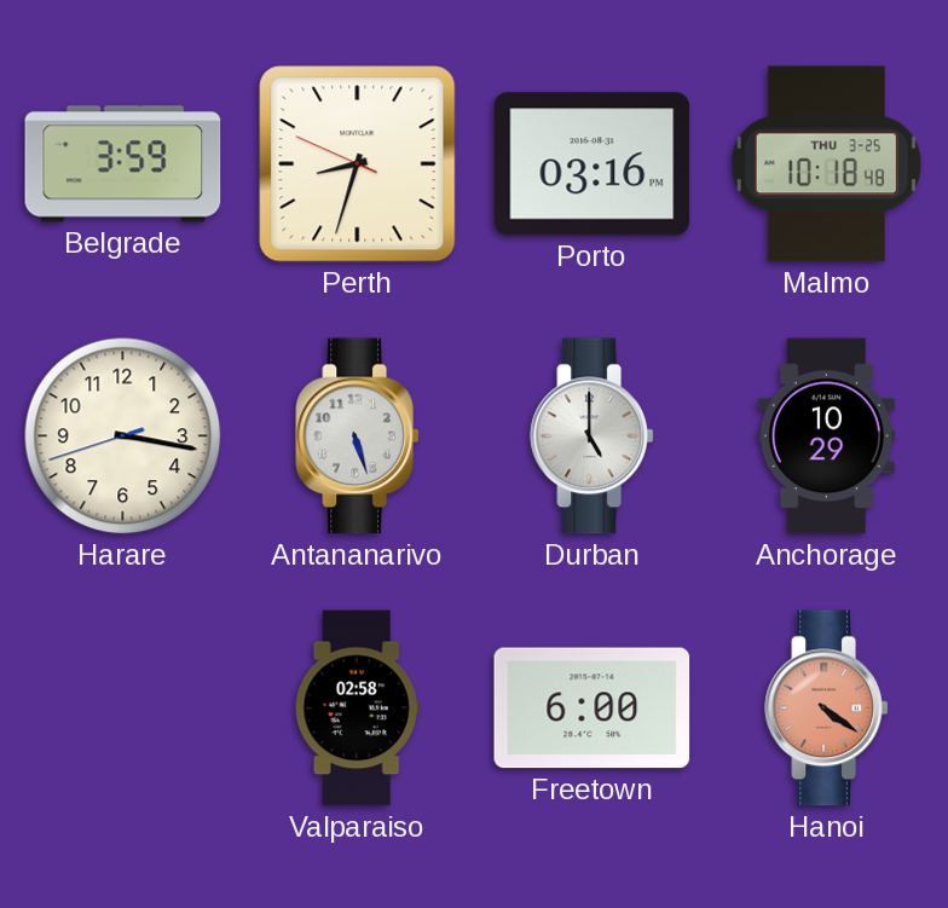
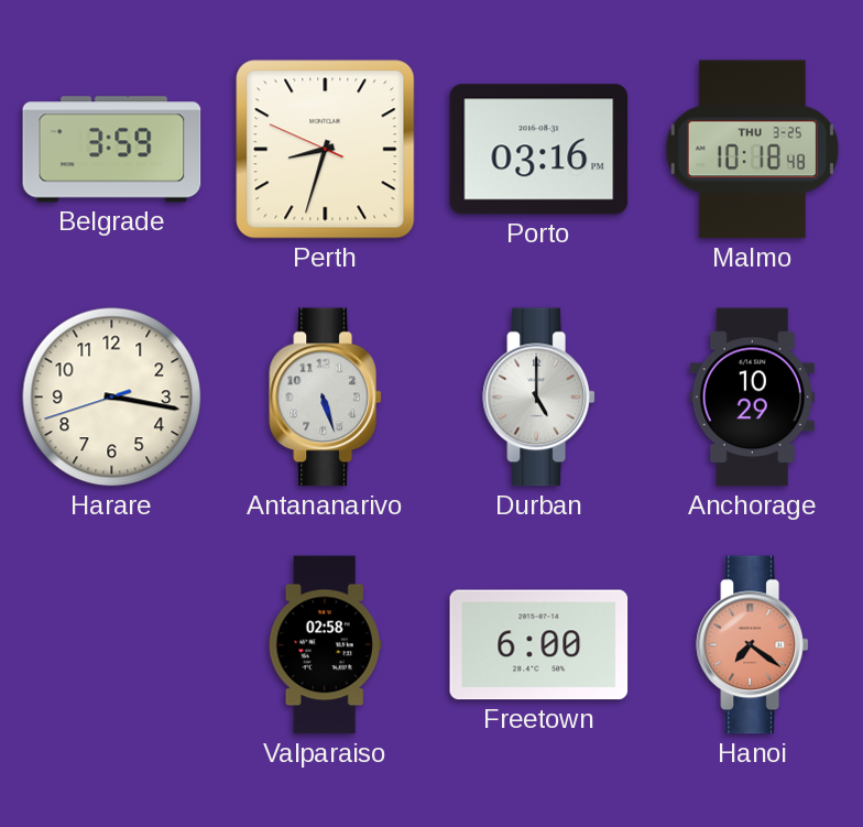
Hanoi: 4:21 -> 7:21 (752, 645)
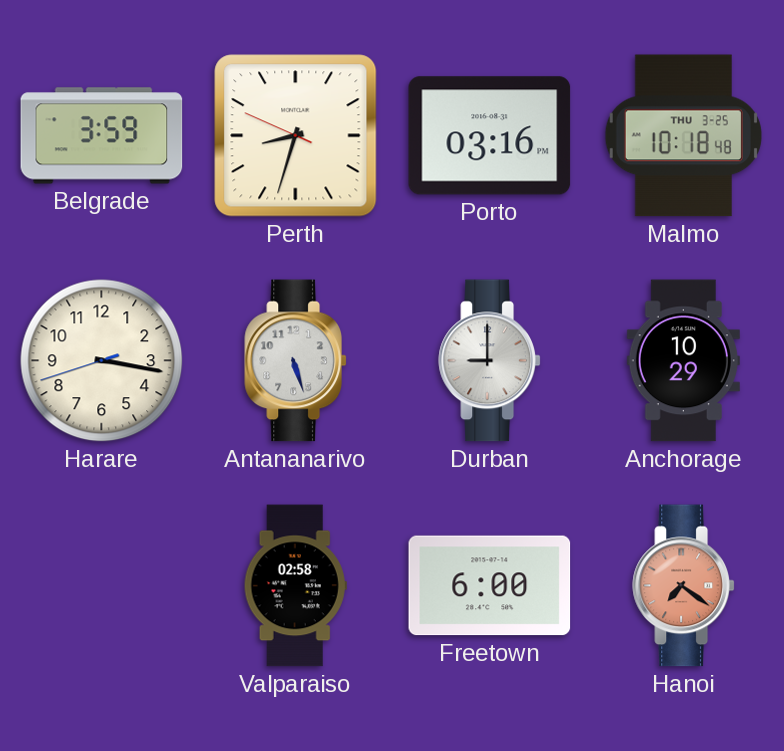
Durban: 5:00 -> 9:00 (489, 361)
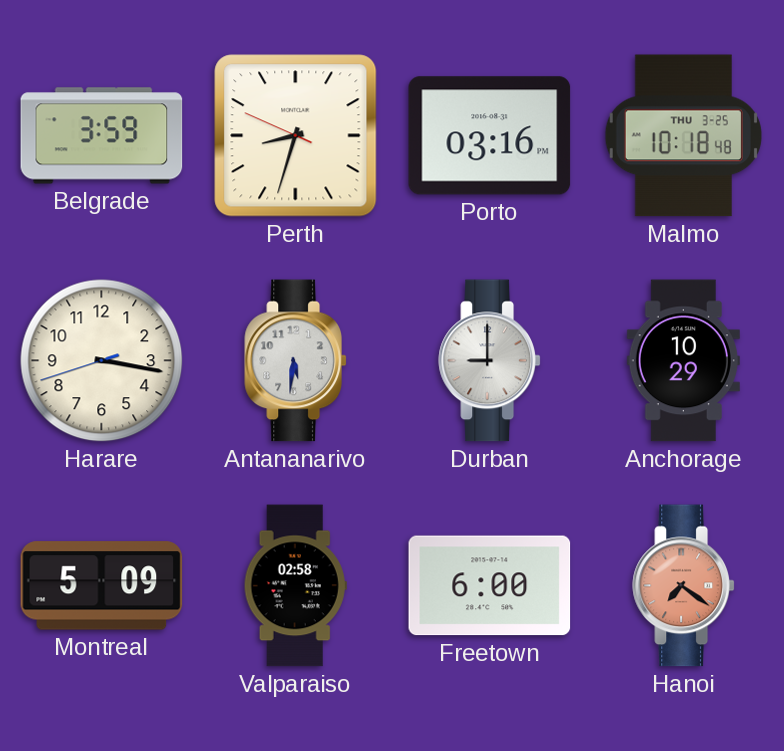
Antananarivo: 5:27 -> 5:31 (295, 361)
Montreal: none -> 5:09 (102, 586)
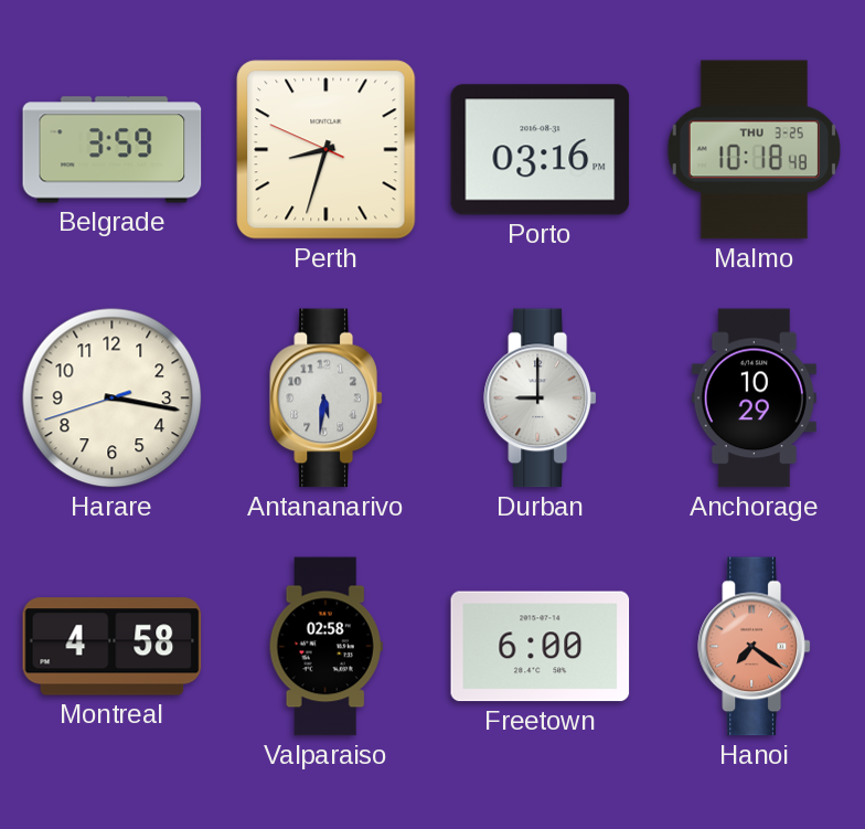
Montreal: 5:09 -> 4:58 (113, 647)
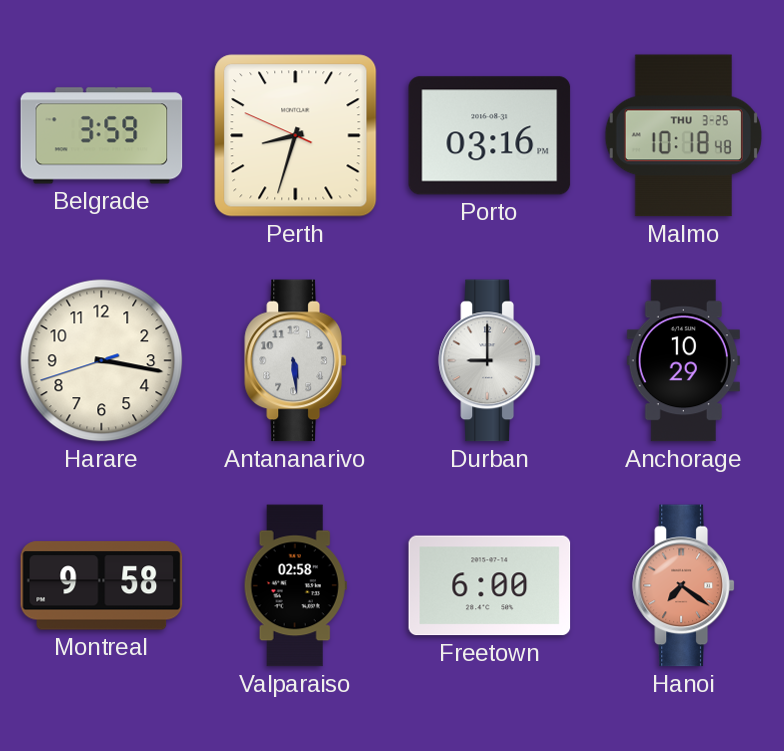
Antananarivo: 5:31 -> 5:29 (295, 361)
Montreal: 4:58 -> 9:58 (102, 586)
